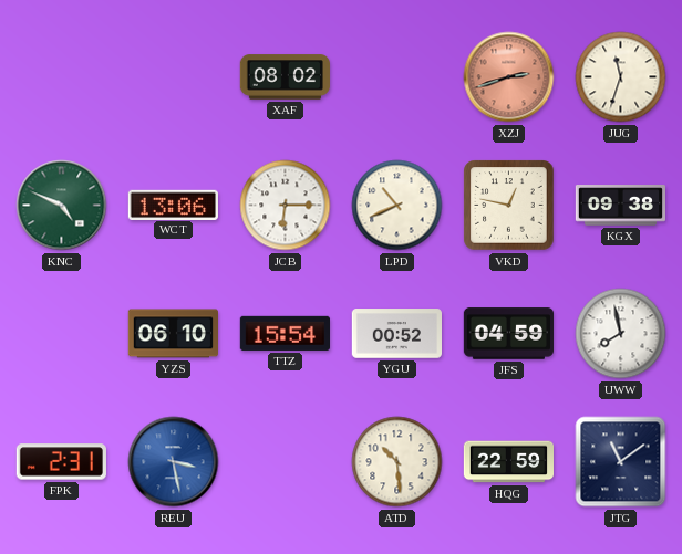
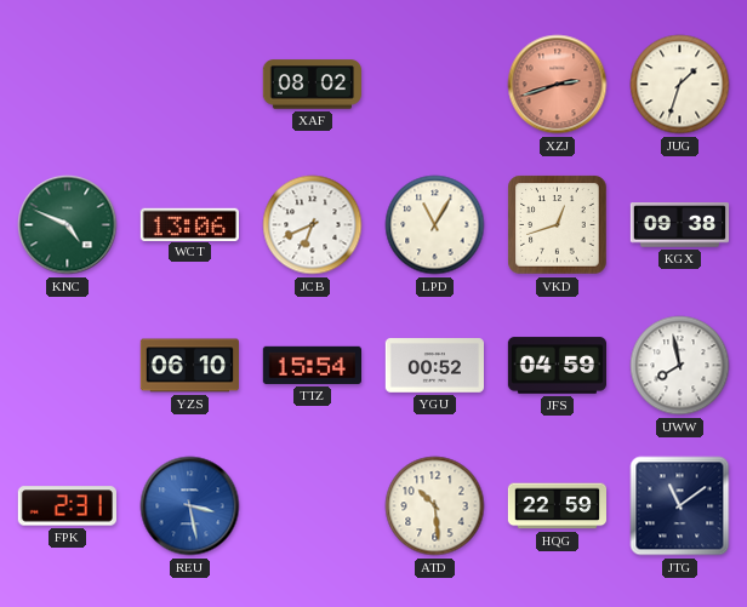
JUG: 11:33 -> 1:33 (680, 85)
JCB: 6:15 -> 6:41 (313, 225)
LPD: 10:41 -> 11:05 (435, 225)
VKD: 12:47 -> 12:42 (558, 225)
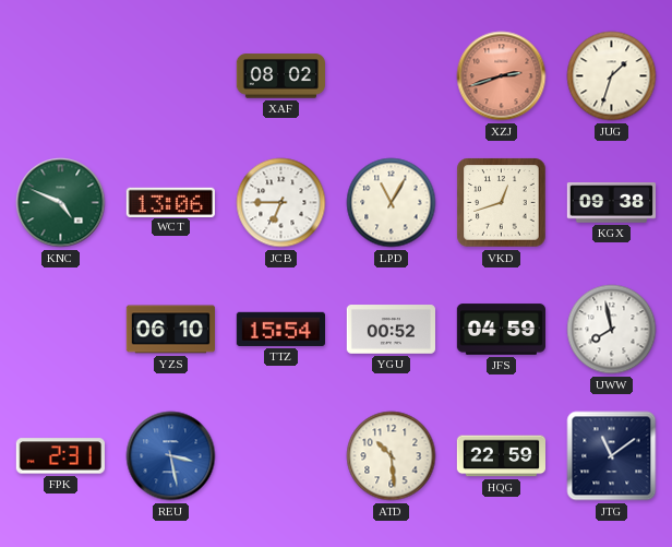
JCB: 6:41 -> 6:45 (281, 203)
